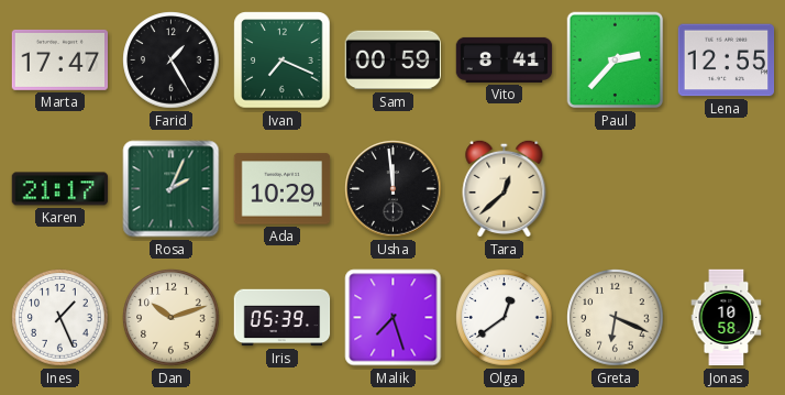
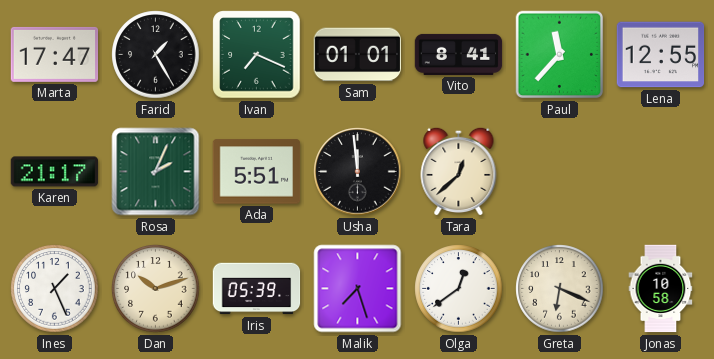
Sam: 00:59 -> 01:01 (358, 55)
Paul: 2:37 -> 11:37 (560, 55)
Ada: 10:29 -> 5:51 (257, 172)
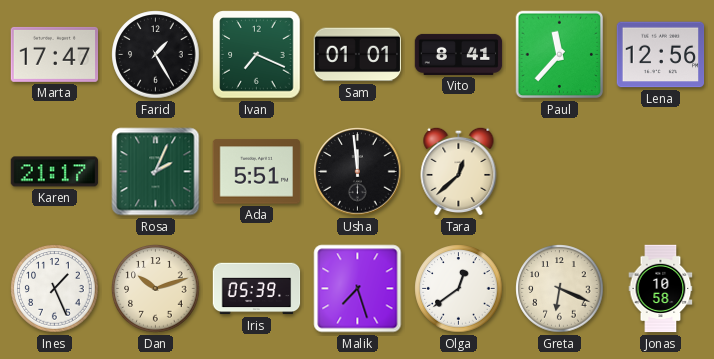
Lena: 12:55 -> 12:56 (661, 55)
